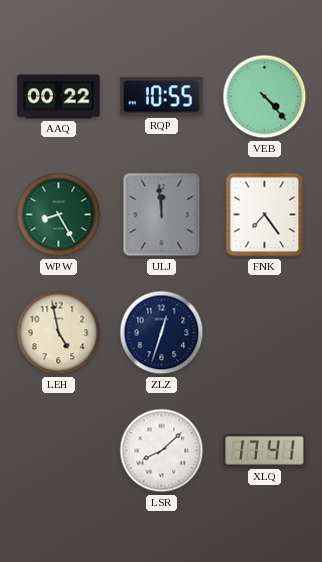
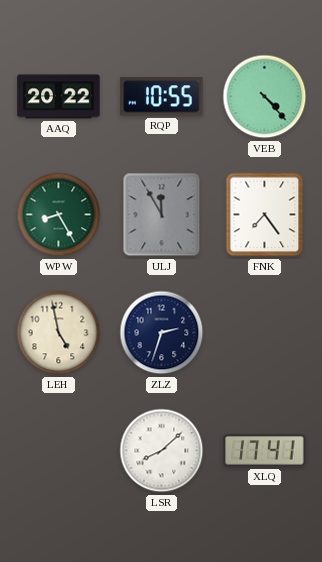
AAQ: 00:22 -> 20:22 (59, 97)
ULJ: 11:59 -> 11:55 (162, 215)
ZLZ: 12:33 -> 2:33 (162, 333)
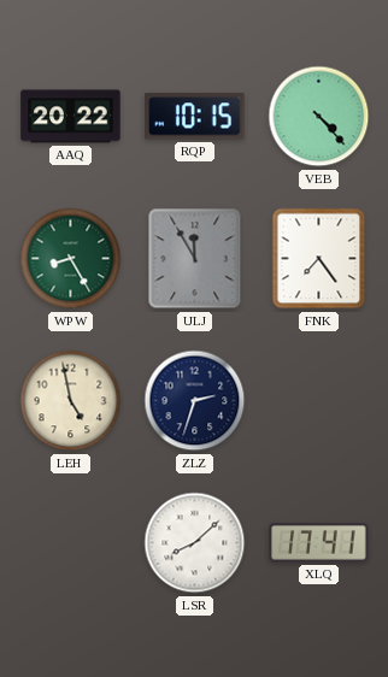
RQP: 10:55 -> 10:15 (195, 117)
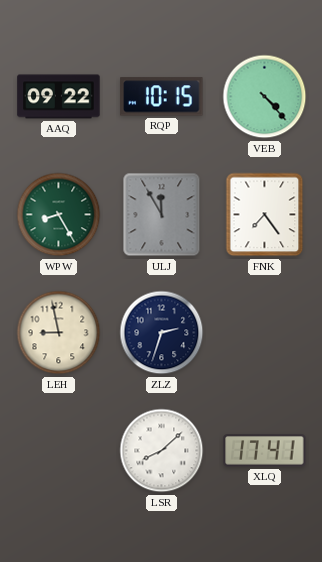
AAQ: 20:22 -> 09:22 (59, 97)
LEH: 4:58 -> 8:58 (59, 333)
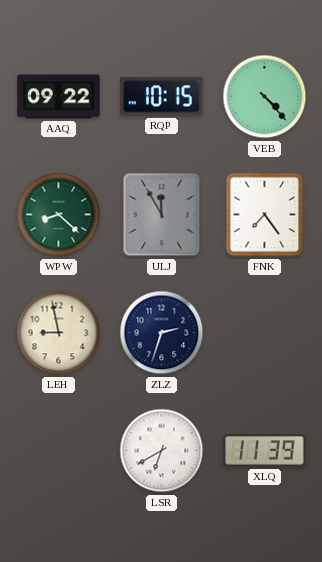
WPW: 8:25 -> 8:22 (59, 215)
LSR: 8:08 -> 6:40 (162, 451)
XLQ: 17:41 -> 11:39 (265, 451)
